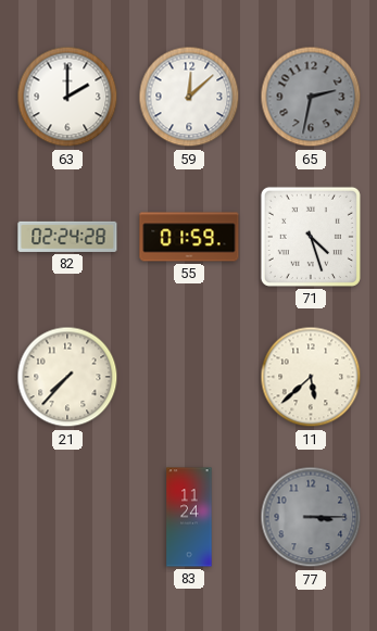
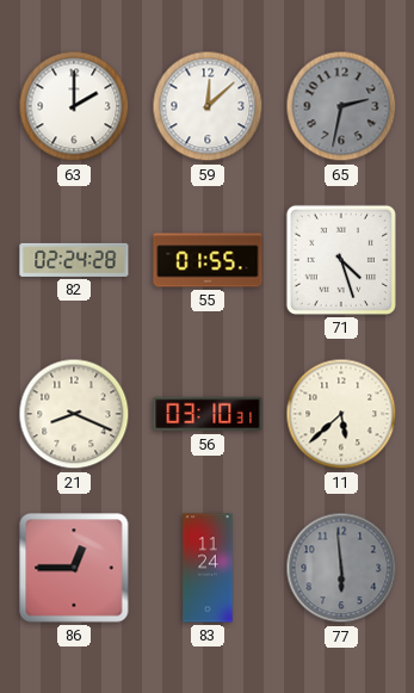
55: 01:59 -> 01:55 (208, 260)
21: 7:37 -> 8:19 (74, 414)
56: none -> 03:10 (208, 414)
86: none -> 12:45 (74, 568)
77: 3:15 -> 5:59 (341, 568)
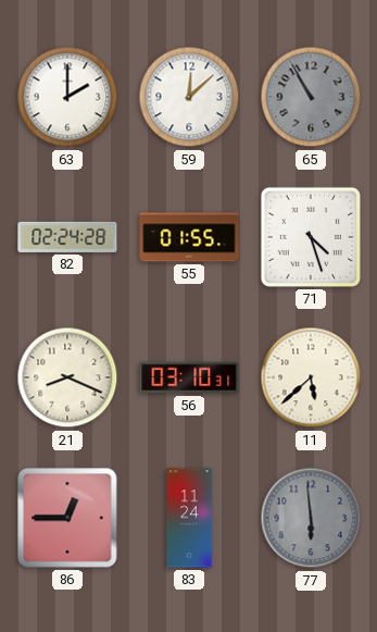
65: 2:32 -> 10:55 (311, 97)
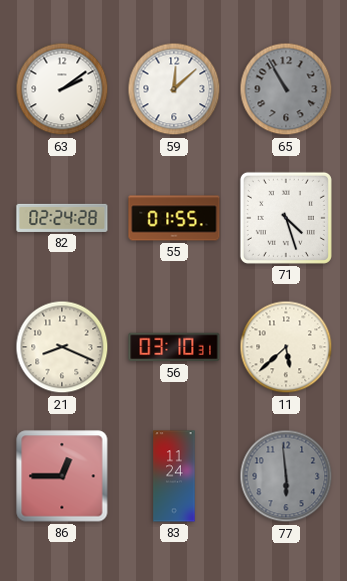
63: 2:00 -> 2:09 (62, 89)
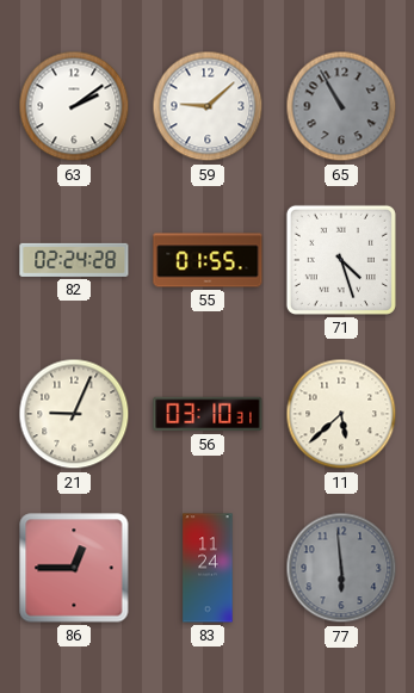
59: 12:08 -> 9:08 (208, 106)
21: 8:19 -> 9:04 (74, 414)
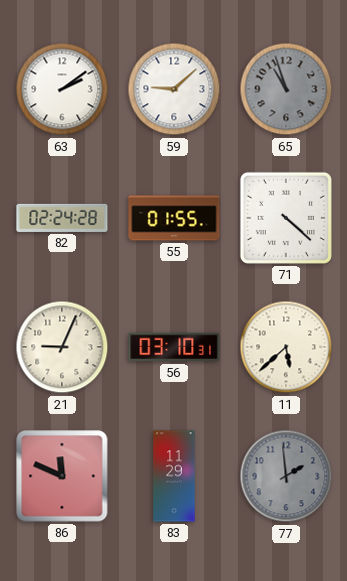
65: 10:55 -> 10:57 (286, 89)
71: 4:27 -> 4:22 (286, 218)
86: 12:45 -> 11:49 (62, 476)
83: 11:24 -> 11:29 (174, 476)
77: 5:59 -> 1:59 (286, 476)
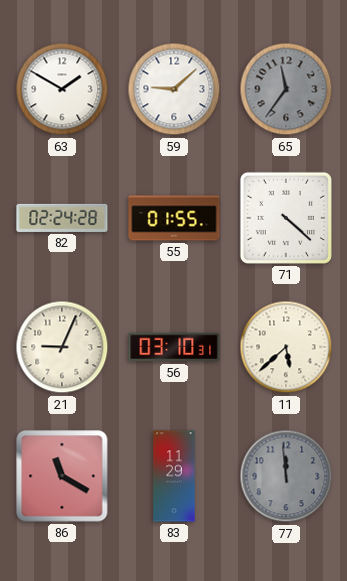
63: 2:09 -> 1:50 (62, 89)
65: 10:57 -> 11:36 (286, 89)
86: 11:49 -> 11:20 (62, 476)
77: 1:59 -> 11:59 (286, 476)
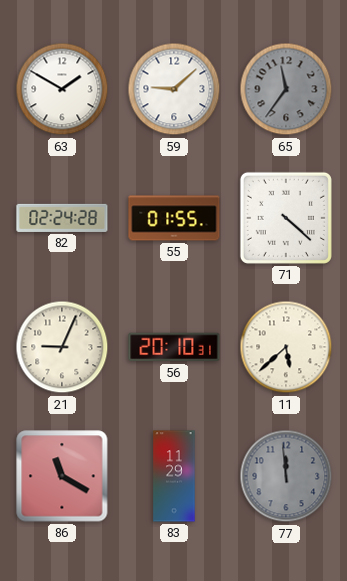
56: 03:10 -> 20:10 (174, 347)
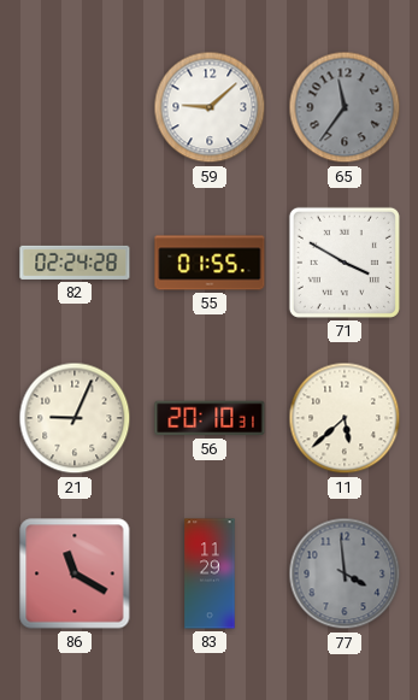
63: 1:50 -> none (62, 89)
71: 4:22 -> 3:50 (345, 263)
77: 11:59 -> 3:59 (345, 573)
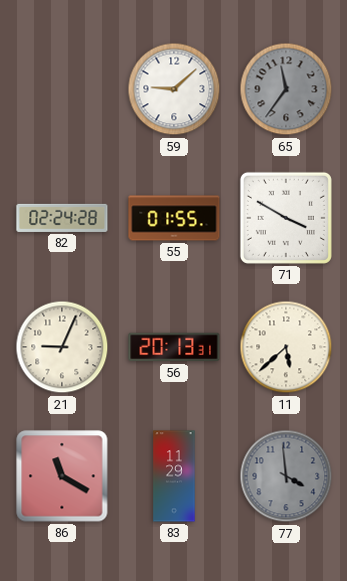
56: 20:10 -> 20:13 (174, 347)
